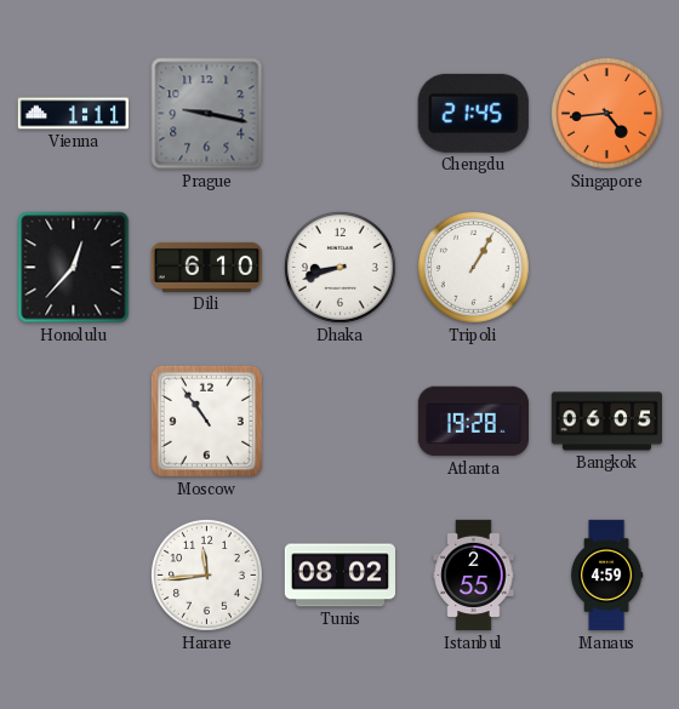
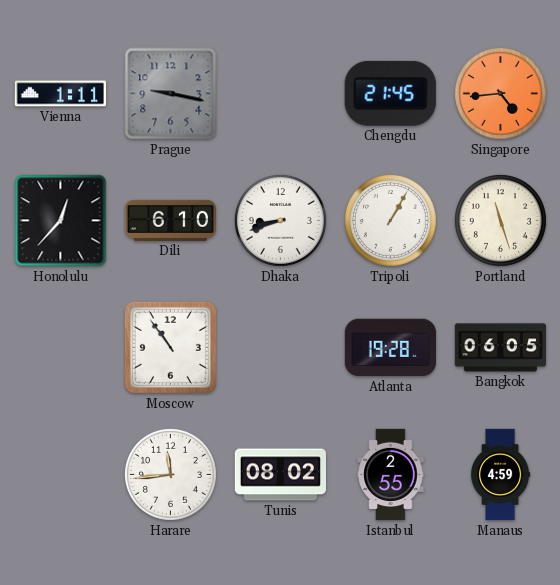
Portland: none -> 11:27 (500, 220)
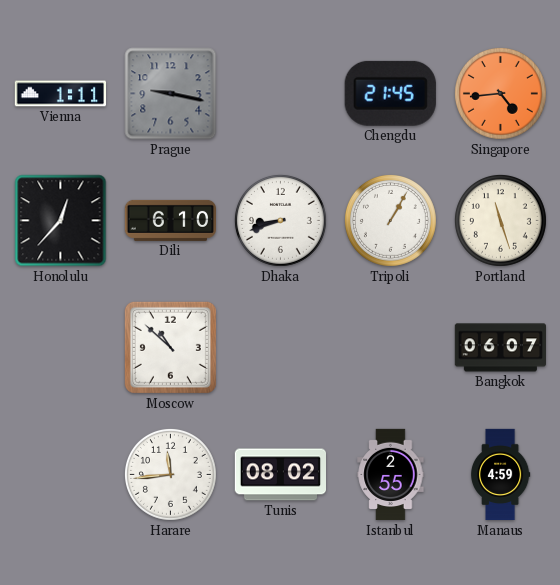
Moscow: 10:54 -> 10:52 (170, 347)
Atlanta: 19:28 -> none (390, 348)
Bangkok: 06:05 -> 06:07 (500, 348)
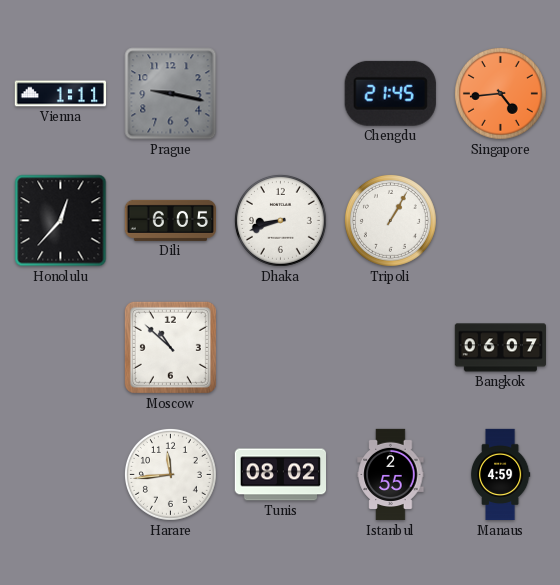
Dili: 6:10 -> 6:05 (170, 220)
Portland: 11:27 -> none (500, 220)
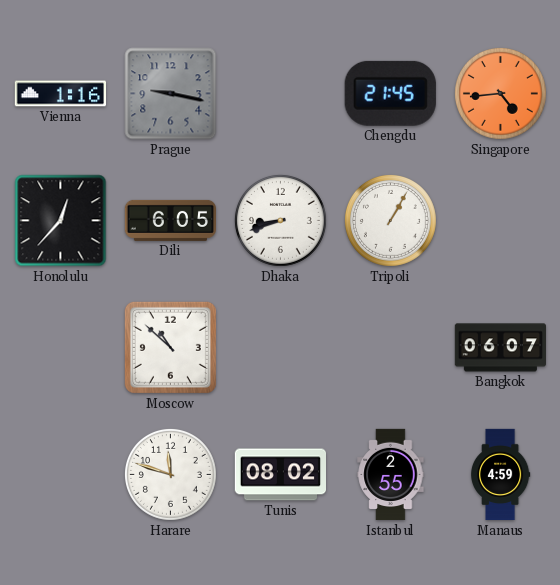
Vienna: 1:11 -> 1:16 (60, 94)
Harare: 11:44 -> 11:48 (170, 474)
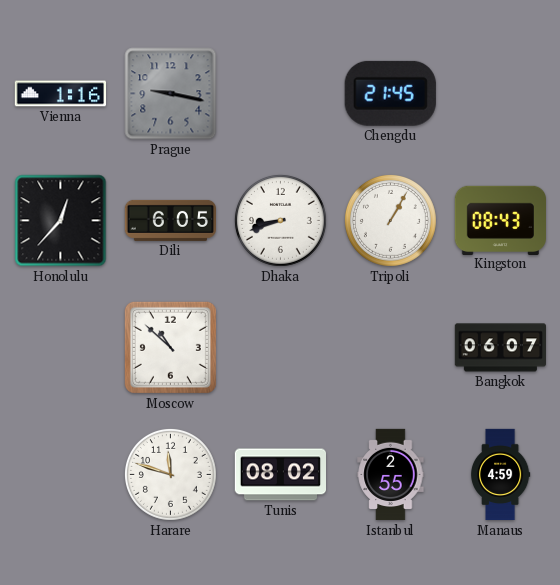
Singapore: 4:44 -> none (500, 93)
Kingston: none -> 08:43 (500, 220)
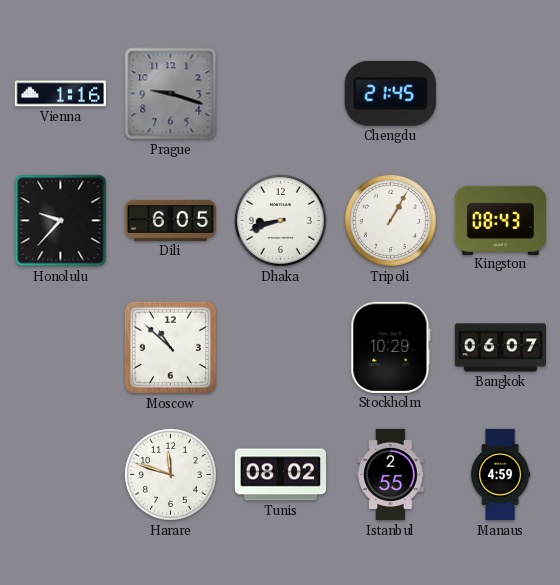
Prague: 9:17 -> 9:18 (171, 94)
Honolulu: 12:37 -> 9:37 (61, 221)
Stockholm: none -> 10:29 (391, 347)
